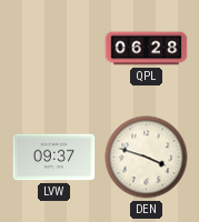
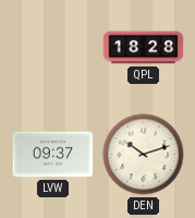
QPL: 06:28 -> 18:28 (144, 48)
DEN: 3:48 -> 10:12 (144, 155)
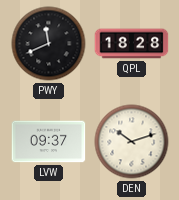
PWY: none -> 11:41 (49, 44)
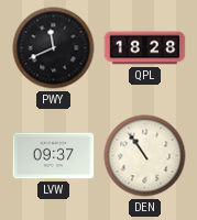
DEN: 10:12 -> 10:54 (145, 156)
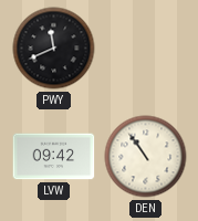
QPL: 18:28 -> none (145, 48)
LVW: 09:37 -> 09:42 (54, 157)
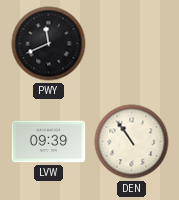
LVW: 09:42 -> 09:39 (49, 142)
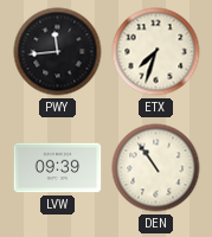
PWY: 11:41 -> 11:44 (58, 52)
ETX: none -> 7:33 (156, 52)
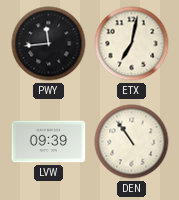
ETX: 7:33 -> 7:02 (132, 44)
